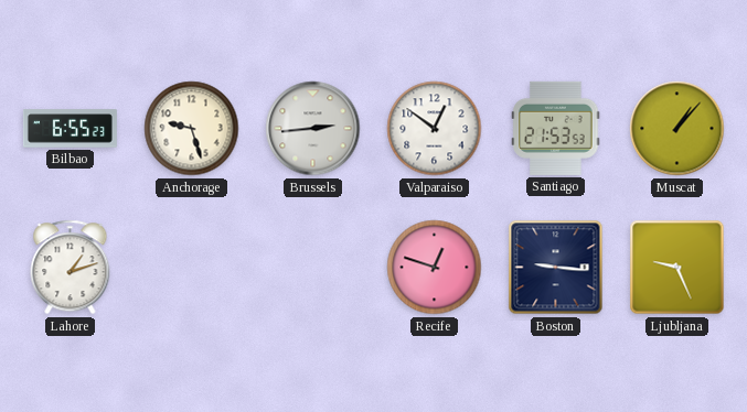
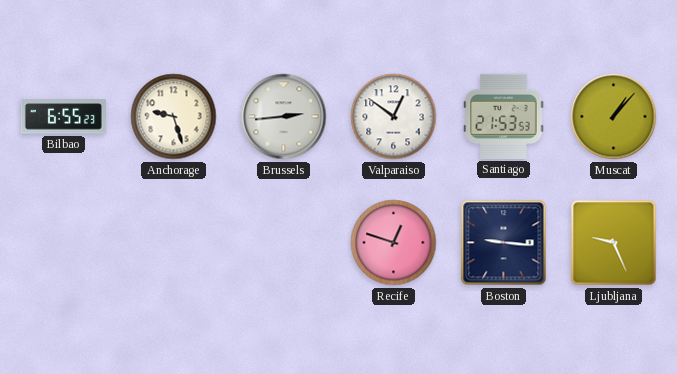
Lahore: 1:12 -> none (71, 268)
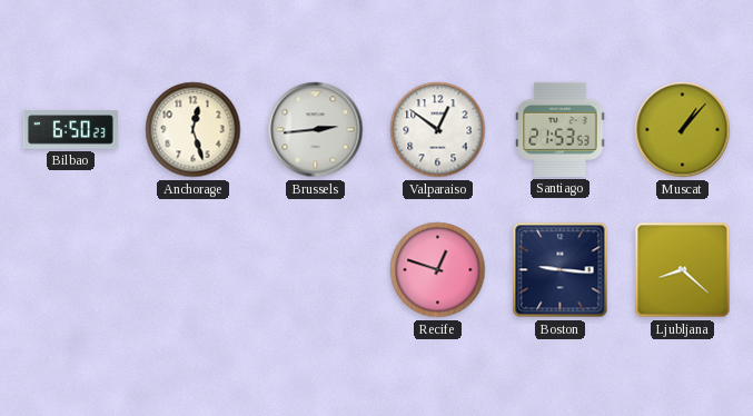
Bilbao: 6:55 -> 6:50 (70, 130)
Anchorage: 9:27 -> 12:27 (194, 130)
Ljubljana: 9:26 -> 8:22 (683, 270)
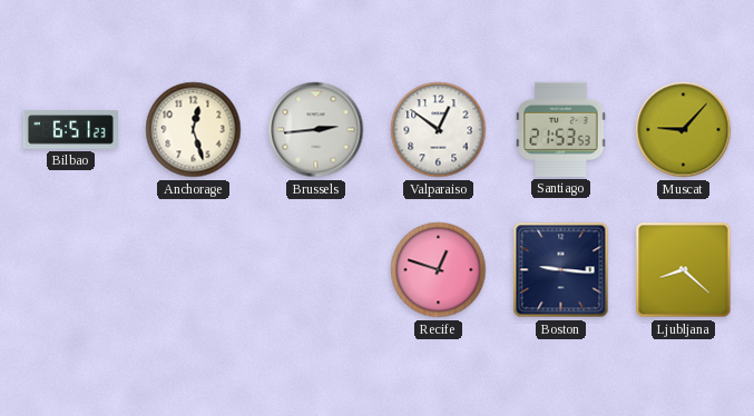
Bilbao: 6:50 -> 6:51 (70, 130)
Muscat: 1:07 -> 9:07 (684, 130)
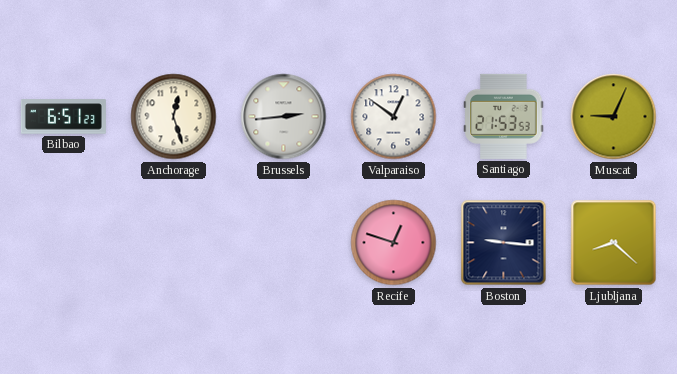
Muscat: 9:07 -> 9:04 (614, 117)
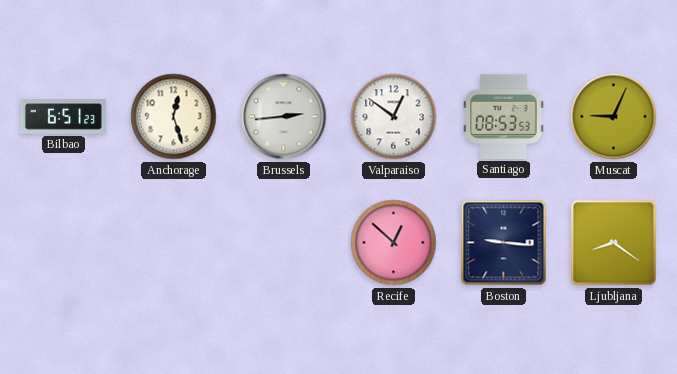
Santiago: 21:53 -> 08:53 (504, 116)
Recife: 12:48 -> 12:52 (394, 243)
Ljubljana: 8:22 -> 8:21 (614, 243)
